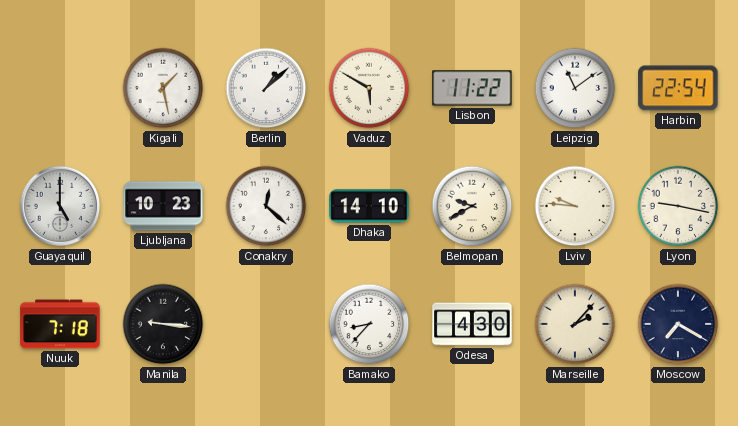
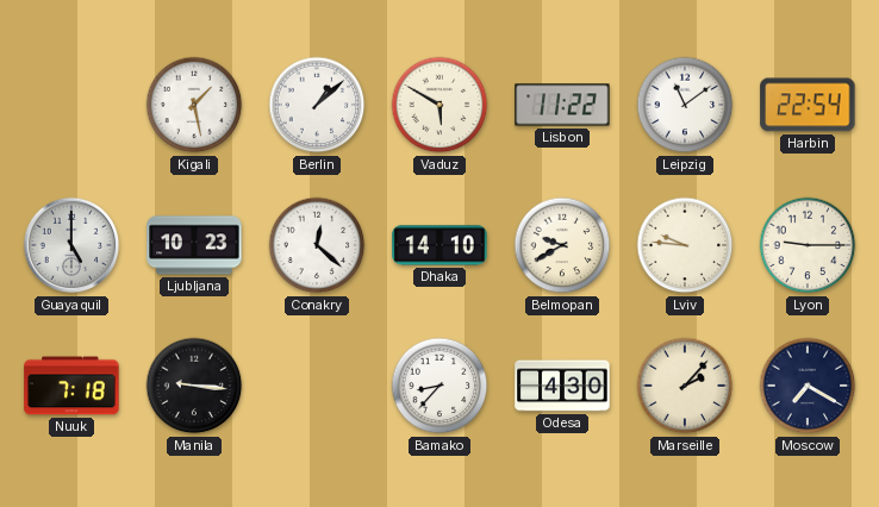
Lyon: 9:17 -> 9:15 (808, 245)
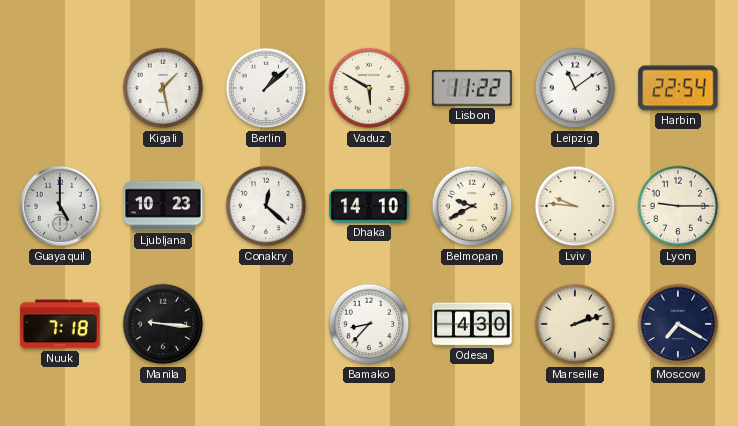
Marseille: 2:07 -> 2:12 (575, 324)
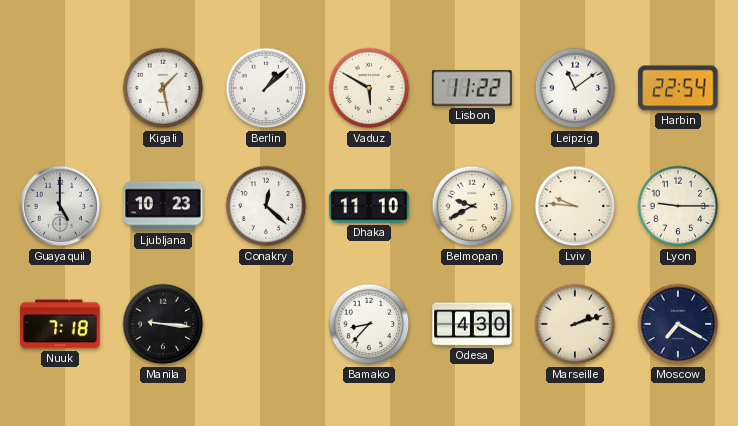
Dhaka: 14:10 -> 11:10 (369, 206)
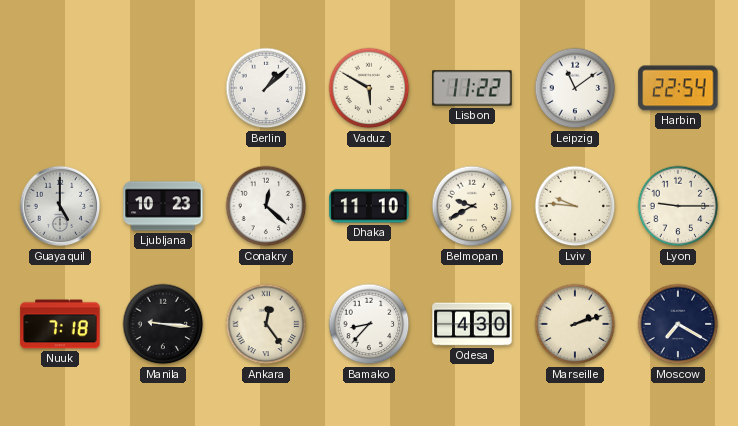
Kigali: 1:28 -> none (163, 88)
Ankara: none -> 12:24 (266, 324)
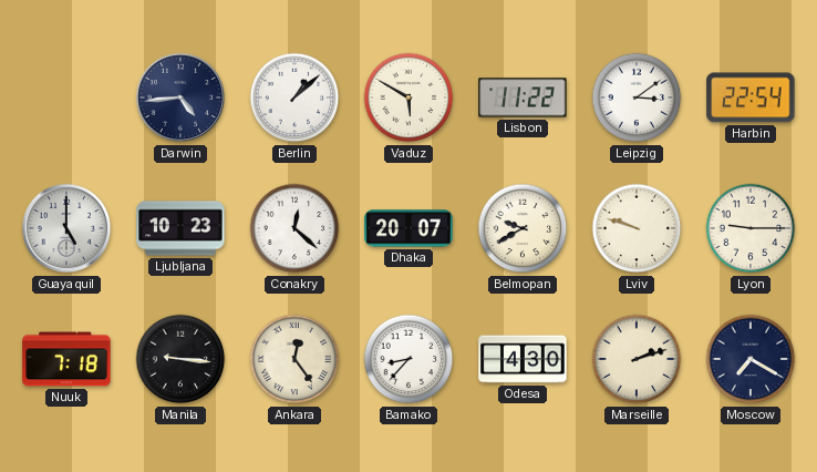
Darwin: none -> 4:44 (180, 98)
Leipzig: 11:09 -> 3:09 (637, 98)
Dhaka: 11:10 -> 20:07 (408, 228)
Lviv: 9:46 -> 9:48 (637, 228)
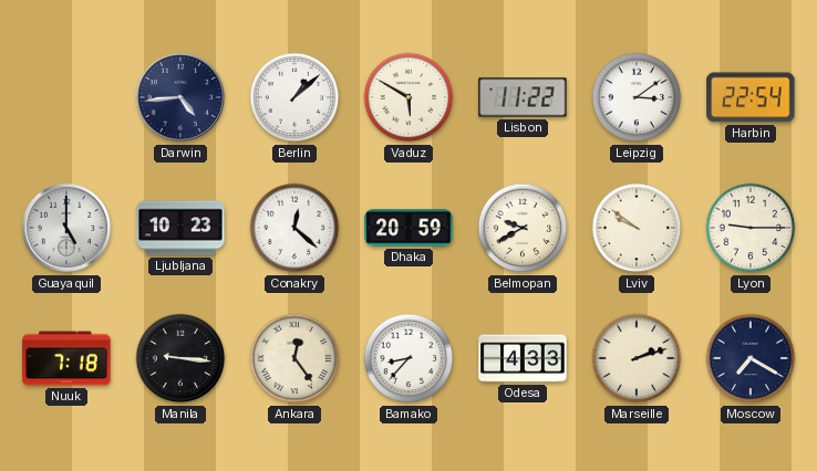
Dhaka: 20:07 -> 20:59 (408, 228)
Lviv: 9:48 -> 9:51 (637, 228)
Odesa: 4:30 -> 4:33 (523, 358)
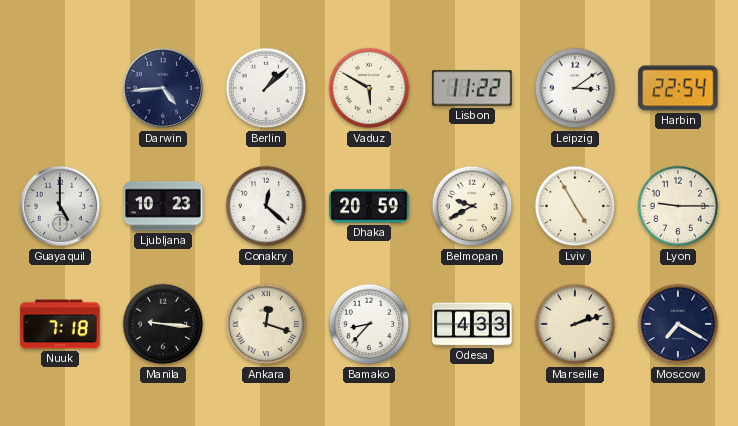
Lviv: 9:51 -> 4:55 (575, 206)
Ankara: 12:24 -> 12:18 (266, 324)
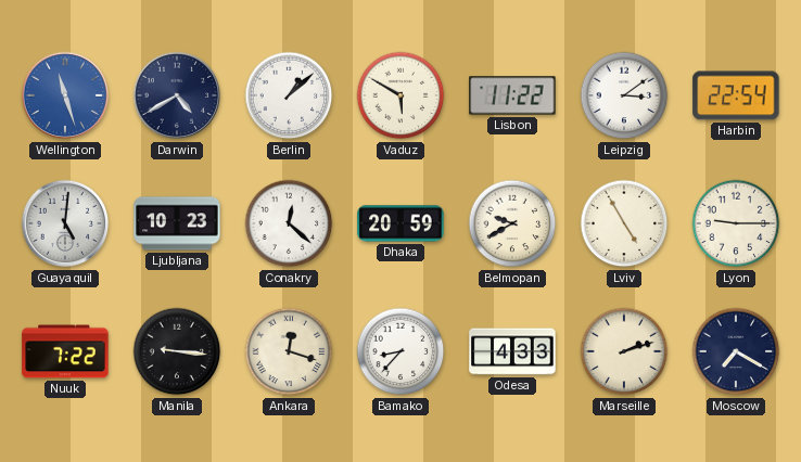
Wellington: none -> 11:27 (65, 95)
Darwin: 4:44 -> 4:40 (177, 95)
Guayaquil: 5:00 -> 5:01 (65, 223)
Nuuk: 7:18 -> 7:22 (65, 351)
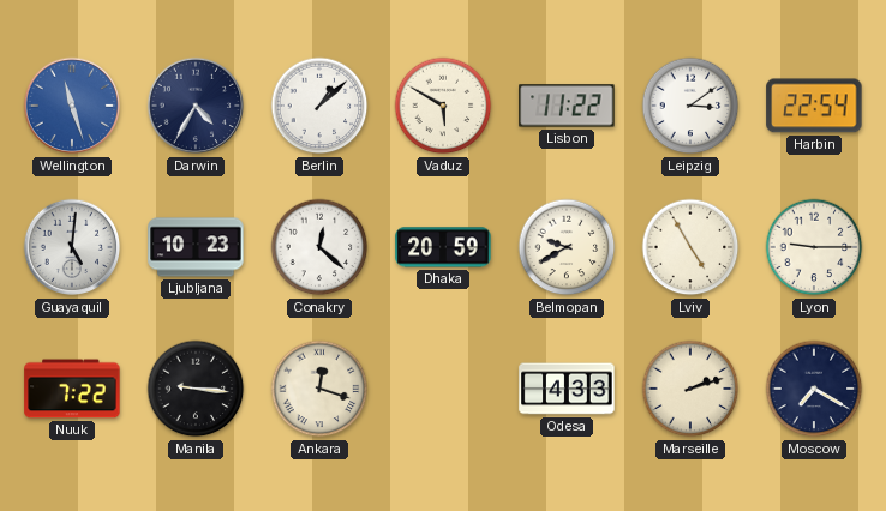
Darwin: 4:40 -> 4:35 (196, 106)
Bamako: 8:37 -> none (400, 351)
